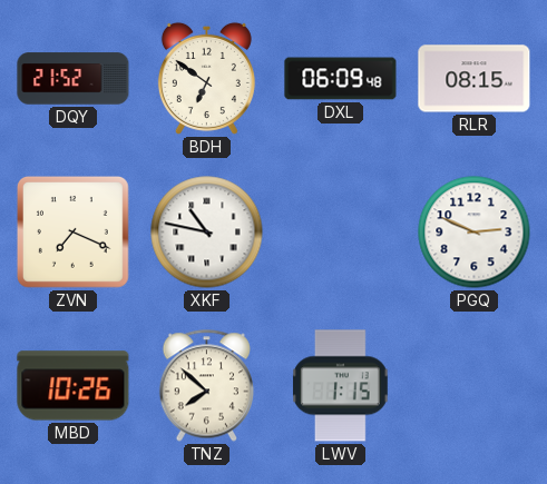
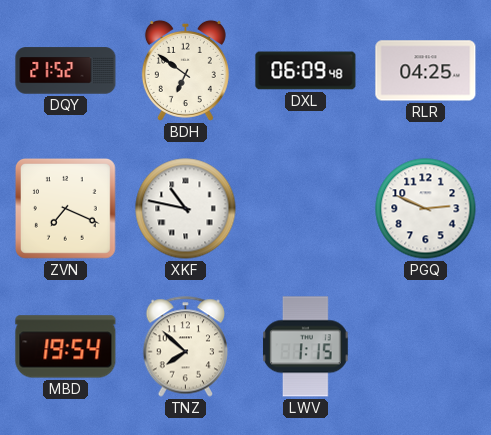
RLR: 08:15 -> 04:25 (426, 71)
MBD: 10:26 -> 19:54 (66, 347)
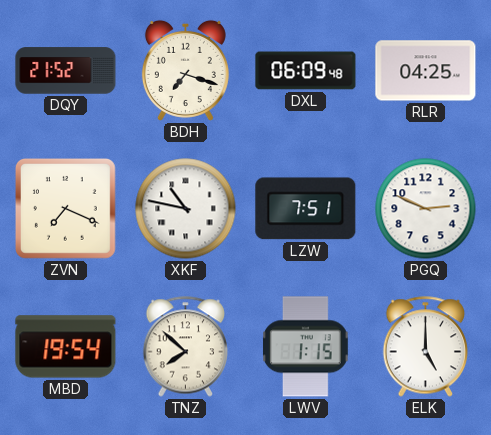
BDH: 6:51 -> 7:18 (185, 70)
LZW: none -> 7:51 (306, 209)
ELK: none -> 5:00 (426, 347)
